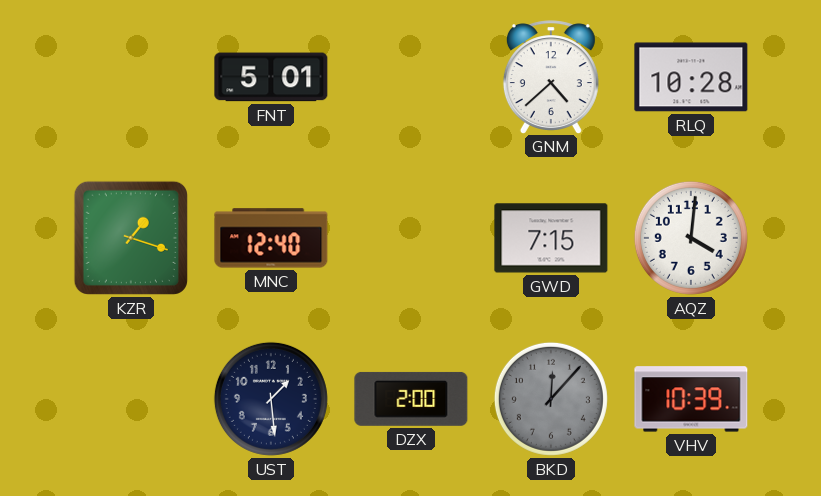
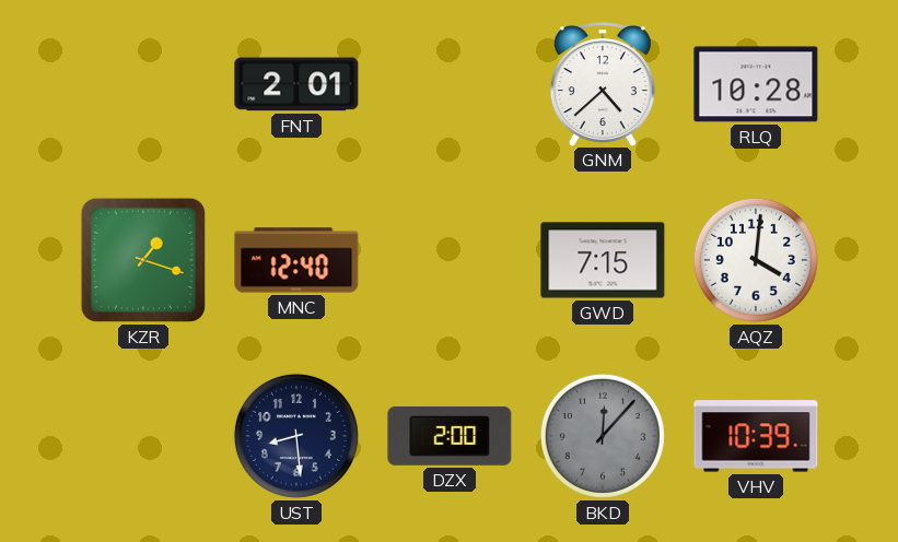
FNT: 5:01 -> 2:01 (296, 84)
UST: 1:29 -> 8:29 (296, 436)
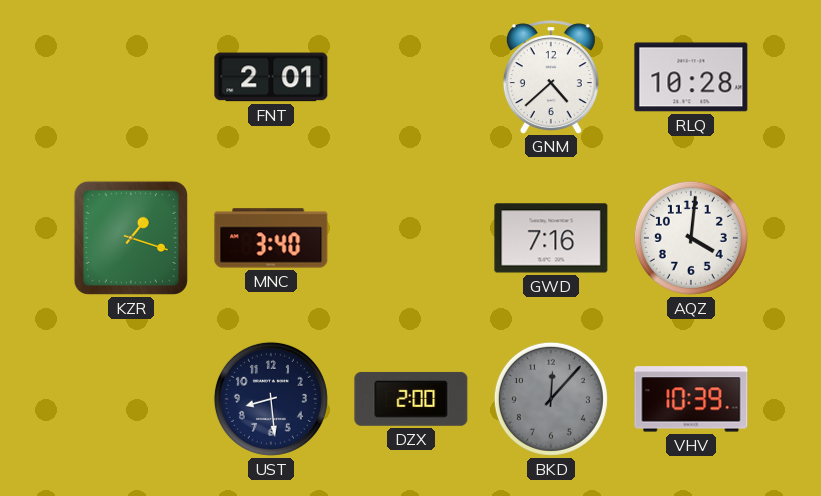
MNC: 12:40 -> 3:40 (271, 238)
GWD: 7:15 -> 7:16 (551, 238)
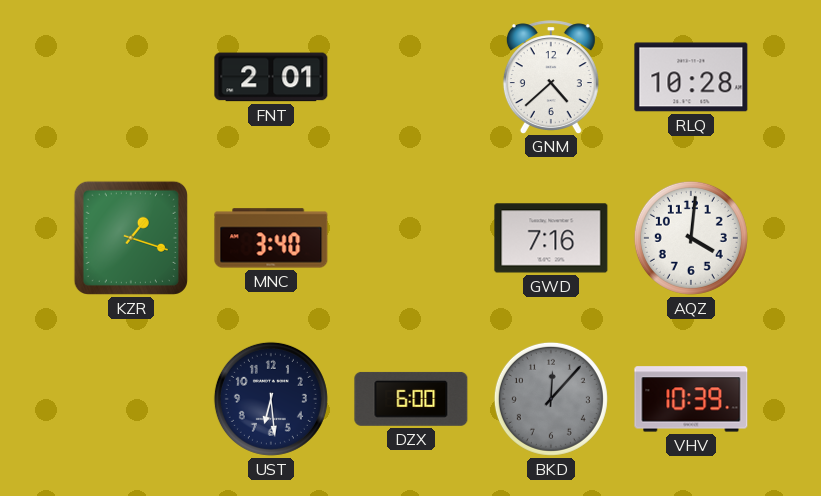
UST: 8:29 -> 6:29 (271, 399)
DZX: 2:00 -> 6:00 (411, 399)
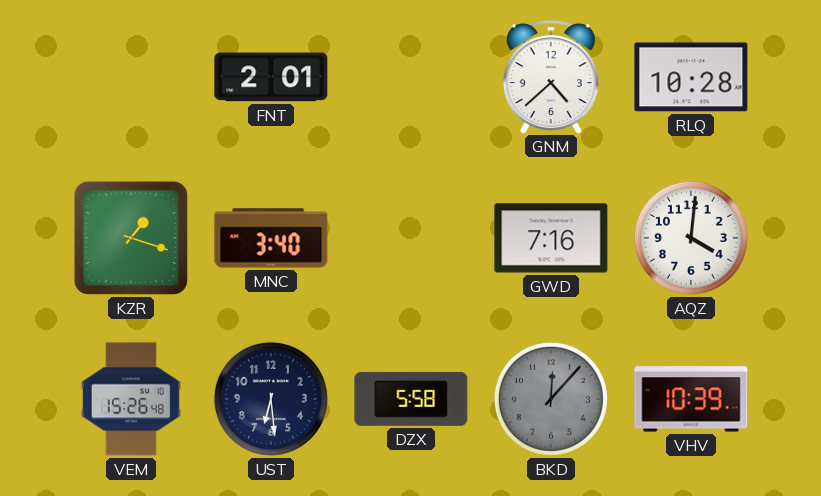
VEM: none -> 15:26 (131, 399)
DZX: 6:00 -> 5:58 (411, 399)
